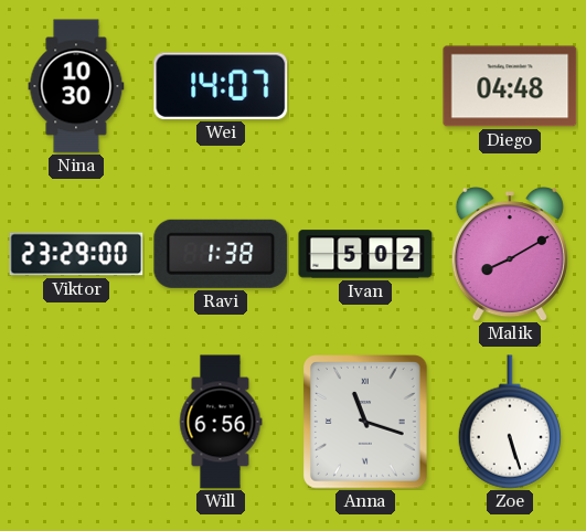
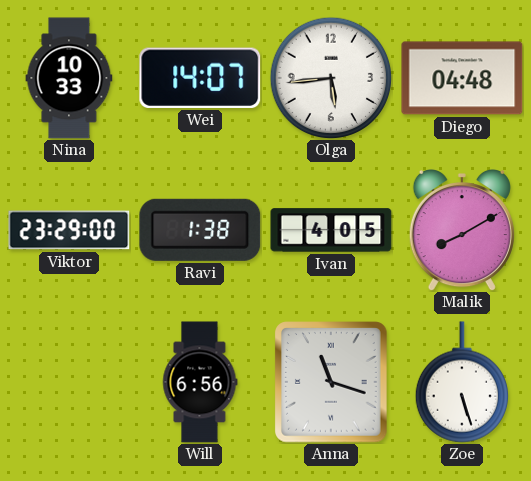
Nina: 10:30 -> 10:33 (69, 78)
Olga: none -> 5:44 (331, 78)
Ivan: 5:02 -> 4:05 (331, 230)
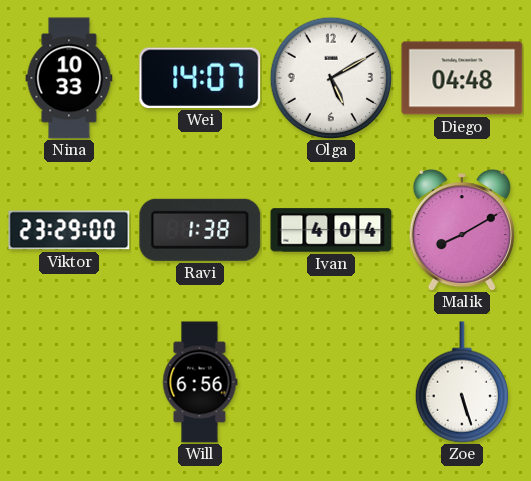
Olga: 5:44 -> 5:10 (331, 78)
Ivan: 4:05 -> 4:04 (331, 230)
Anna: 11:18 -> none (332, 382)
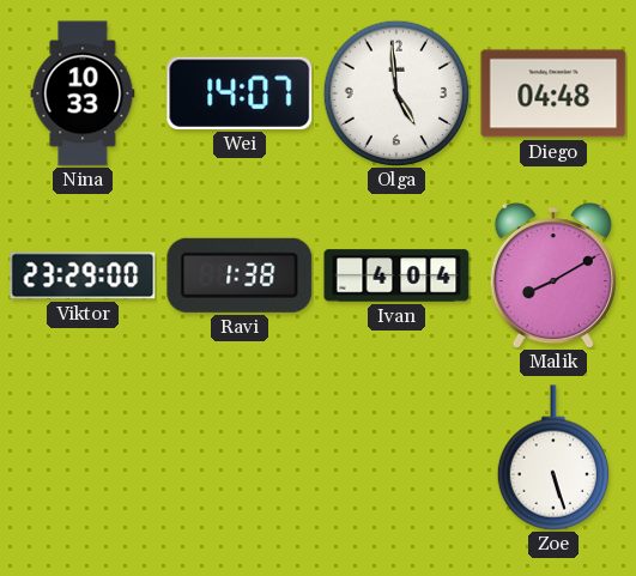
Olga: 5:10 -> 4:59 (396, 93)
Will: 6:56 -> none (200, 382)
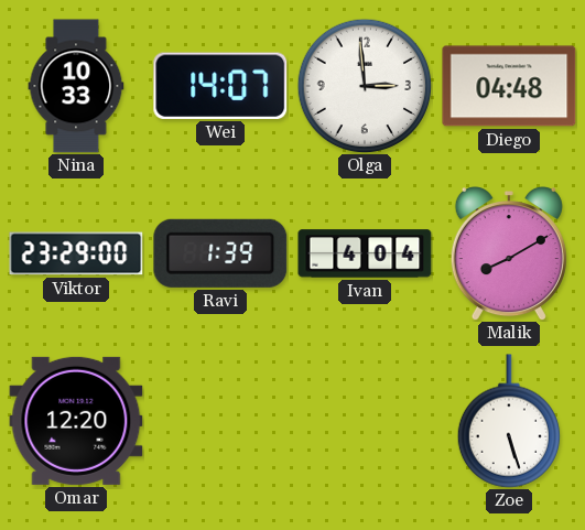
Olga: 4:59 -> 2:59 (365, 86)
Ravi: 1:38 -> 1:39 (220, 253)
Omar: none -> 12:20 (76, 421)
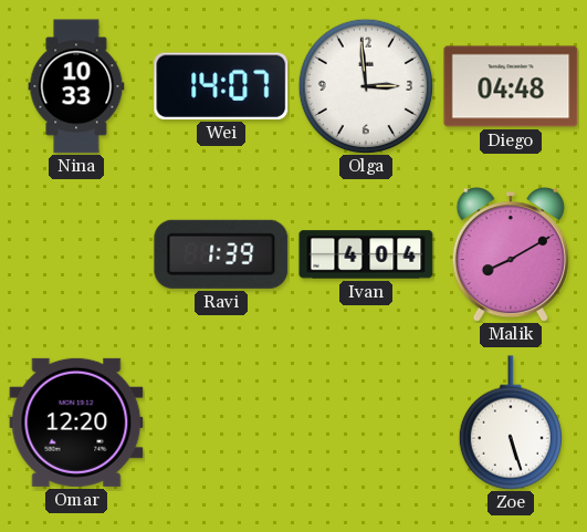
Viktor: 23:29 -> none (76, 253)
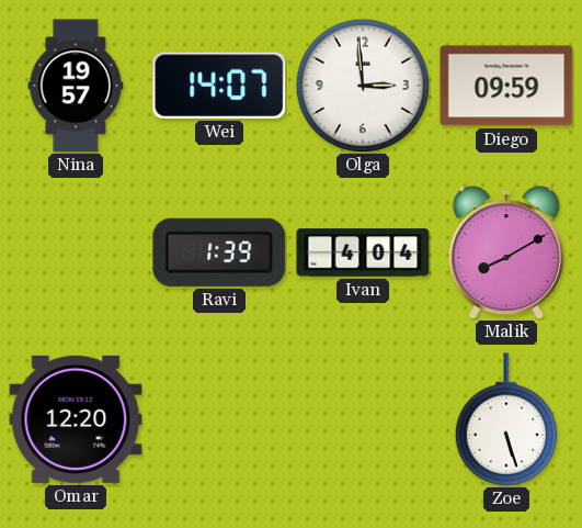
Nina: 10:33 -> 19:57 (76, 86)
Diego: 04:48 -> 09:59 (506, 86)
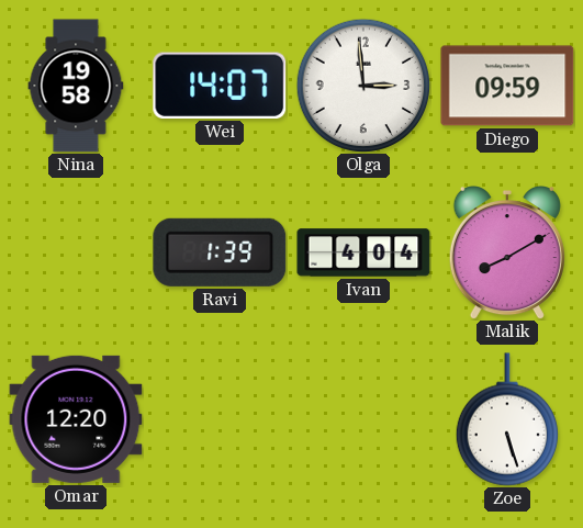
Nina: 19:57 -> 19:58 (76, 86)
